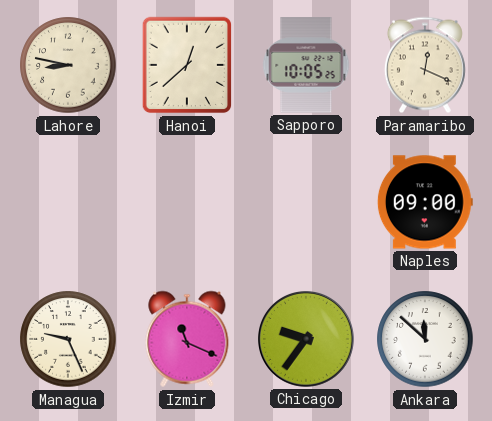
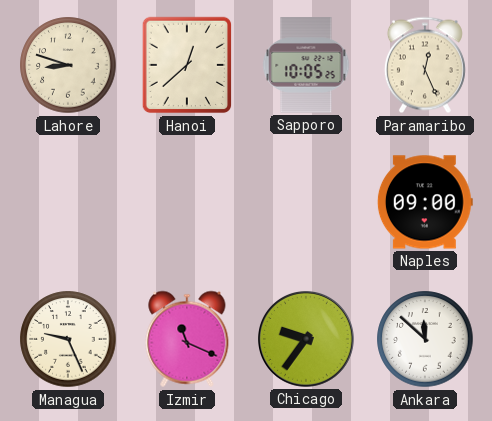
Lahore: 8:47 -> 8:48 (68, 65)
Paramaribo: 12:19 -> 12:26 (425, 65)
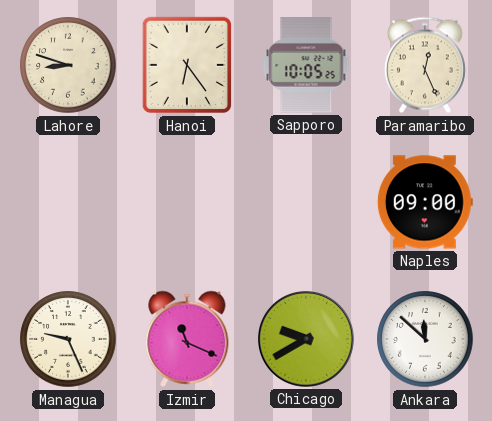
Hanoi: 12:38 -> 6:24 (187, 65)
Chicago: 9:36 -> 9:40 (307, 340)
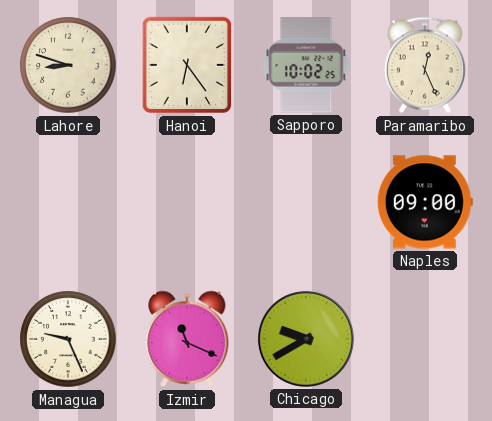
Sapporo: 10:05 -> 10:02 (306, 65)
Ankara: 11:52 -> none (425, 339)
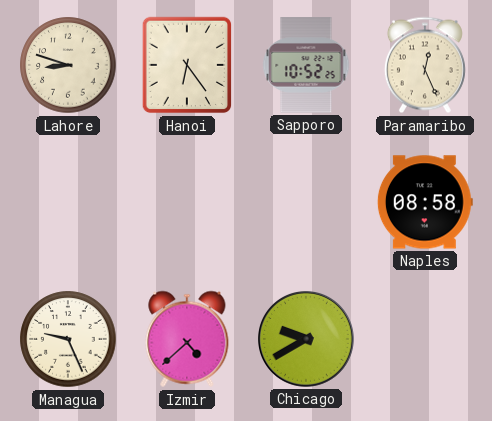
Sapporo: 10:02 -> 10:52 (306, 65)
Naples: 09:00 -> 08:58 (425, 202)
Izmir: 11:19 -> 4:38 (187, 339)
